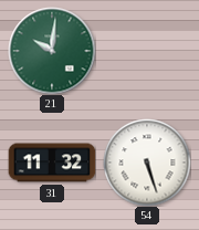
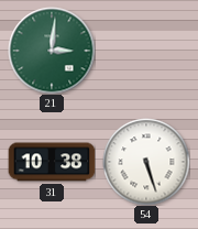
21: 10:01 -> 3:01 (52, 51)
31: 11:32 -> 10:38 (52, 162)
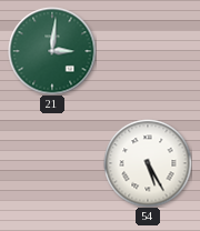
31: 10:38 -> none (52, 162)
54: 5:27 -> 5:25 (148, 163)
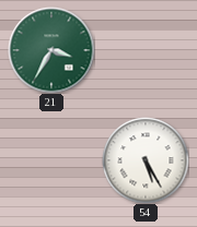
21: 3:01 -> 3:35 (51, 50)
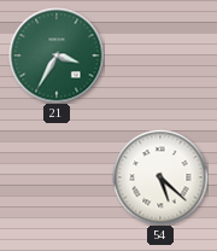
54: 5:25 -> 5:22 (160, 177)
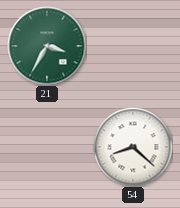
54: 5:22 -> 8:22 (133, 147)
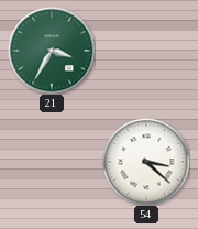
54: 8:22 -> 3:22 (146, 162)
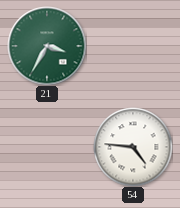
54: 3:22 -> 4:46 (133, 147)
